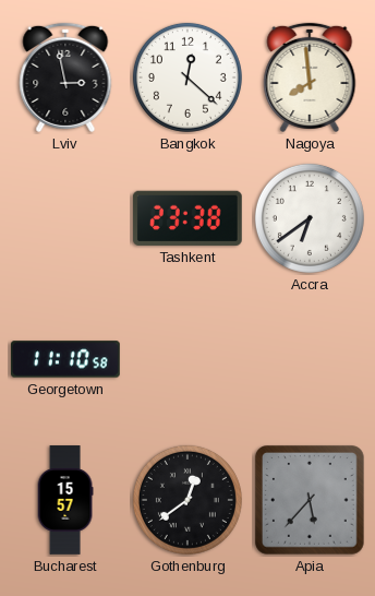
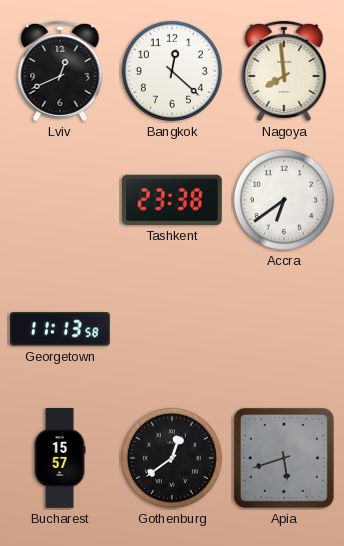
Lviv: 2:58 -> 12:41 (60, 71)
Georgetown: 11:10 -> 11:13 (61, 329)
Apia: 5:37 -> 5:42 (285, 459)
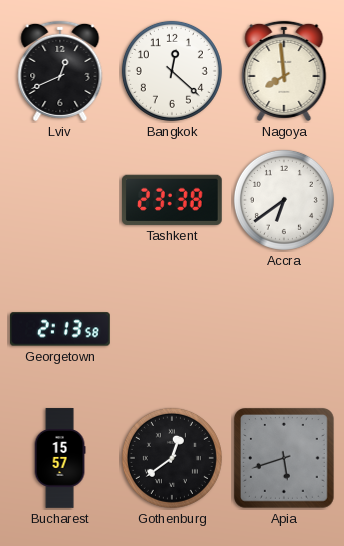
Georgetown: 11:13 -> 2:13 (61, 329)
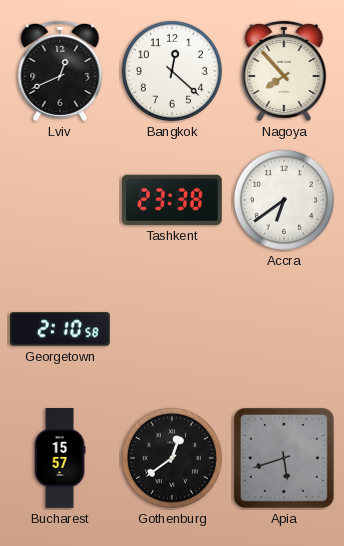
Nagoya: 7:59 -> 7:53 (284, 71)
Georgetown: 2:13 -> 2:10 (61, 329)
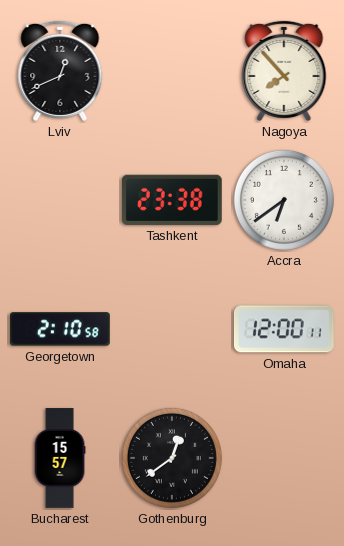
Bangkok: 12:22 -> none (172, 71)
Omaha: none -> 12:00 (284, 329)
Apia: 5:42 -> none (285, 459)
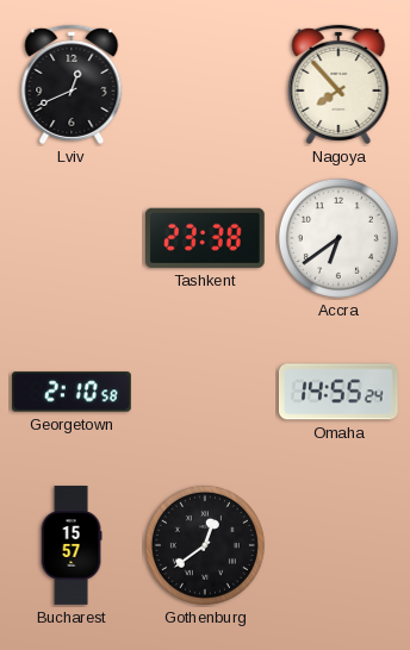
Omaha: 12:00 -> 14:55 (338, 392)
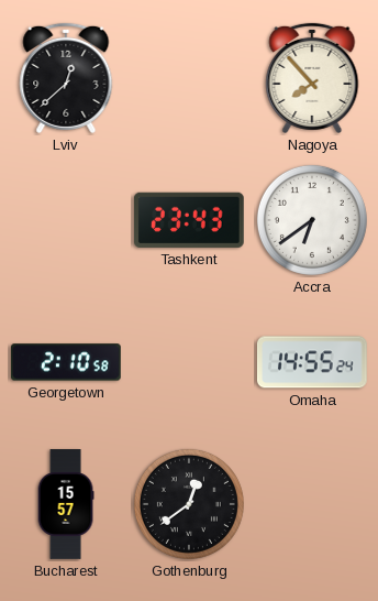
Lviv: 12:41 -> 12:38 (66, 78)
Tashkent: 23:38 -> 23:43 (189, 220)
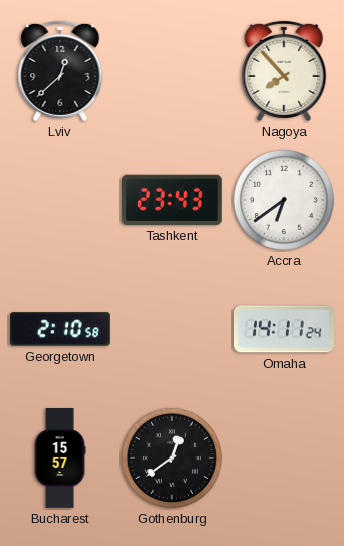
Omaha: 14:55 -> 14:11 (284, 329)
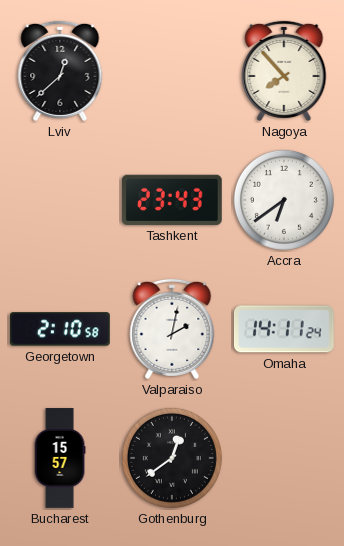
Valparaiso: none -> 2:02 (172, 329)
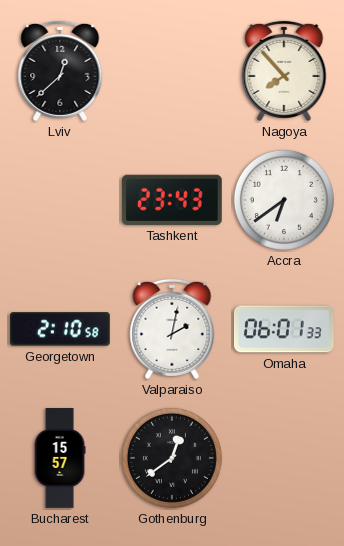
Omaha: 14:11 -> 06:01 (284, 329)
